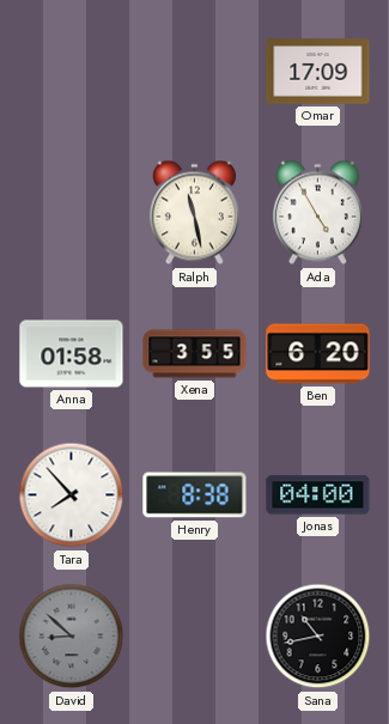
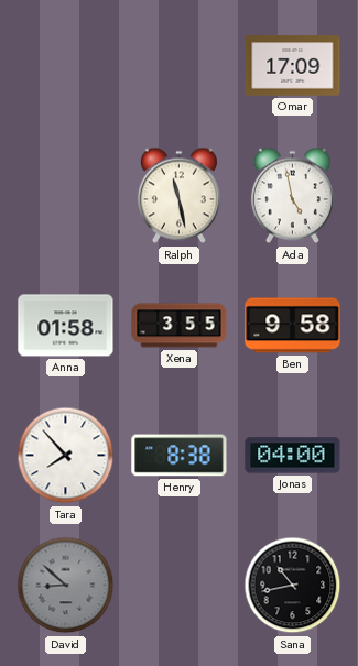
Ada: 4:55 -> 4:58 (292, 196)
Ben: 6:20 -> 9:58 (293, 326)
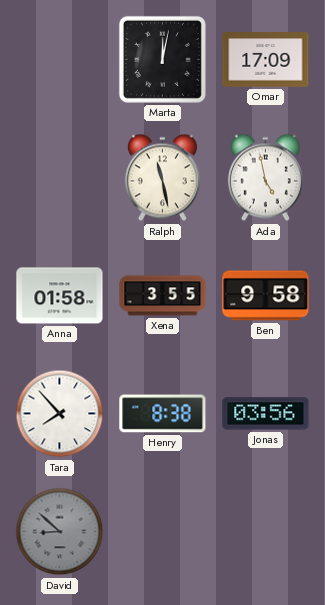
Marta: none -> 12:02 (162, 59)
Jonas: 04:00 -> 03:56 (266, 414)
Sana: 10:43 -> none (293, 586)
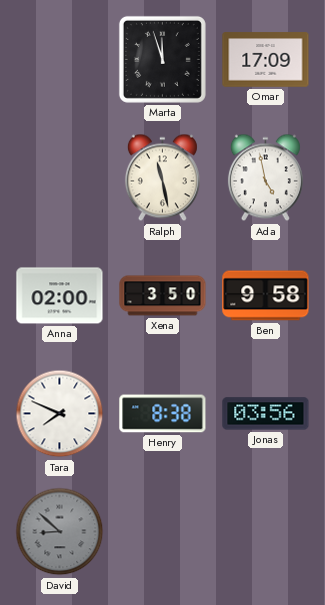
Marta: 12:02 -> 11:57 (162, 59)
Anna: 01:58 -> 02:00 (60, 296)
Xena: 3:55 -> 3:50 (163, 296)
Tara: 7:53 -> 7:49 (60, 414)
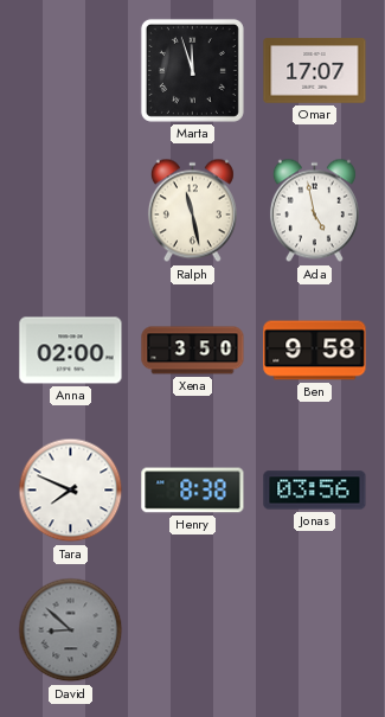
Omar: 17:09 -> 17:07 (315, 71)
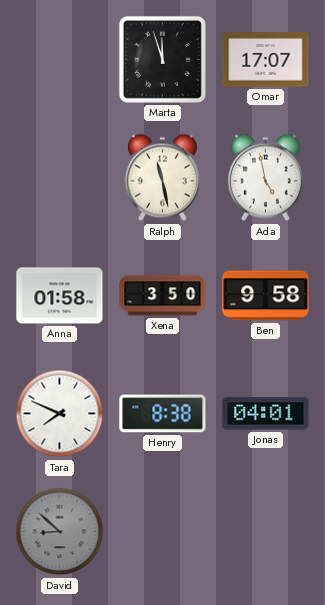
Anna: 02:00 -> 01:58 (60, 296)
Jonas: 03:56 -> 04:01 (266, 414)
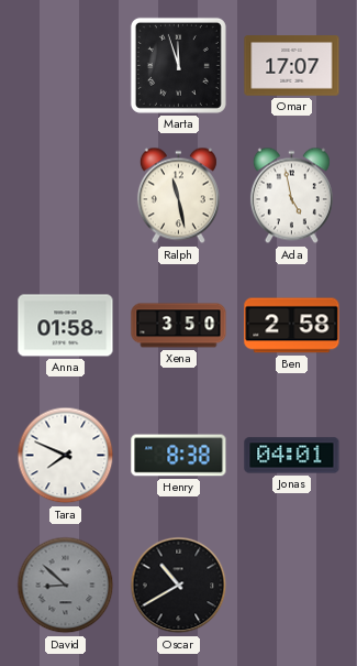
Ben: 9:58 -> 2:58 (292, 326)
Oscar: none -> 10:40 (179, 586)
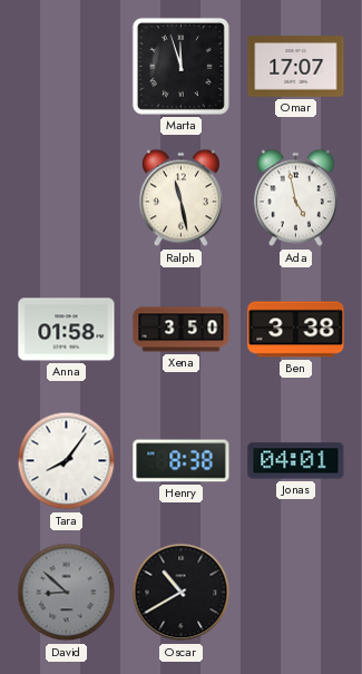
Ben: 2:58 -> 3:38 (296, 330)
Tara: 7:49 -> 8:06 (67, 461)
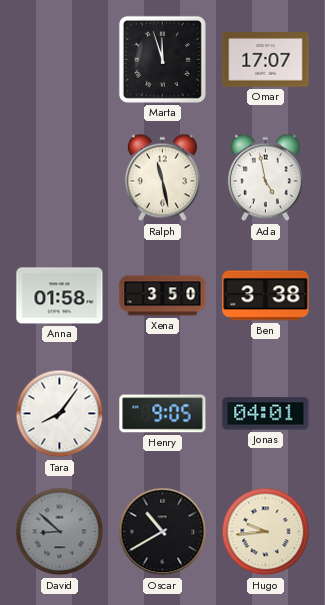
Henry: 8:38 -> 9:05 (163, 414)
Hugo: none -> 9:44 (266, 532)
